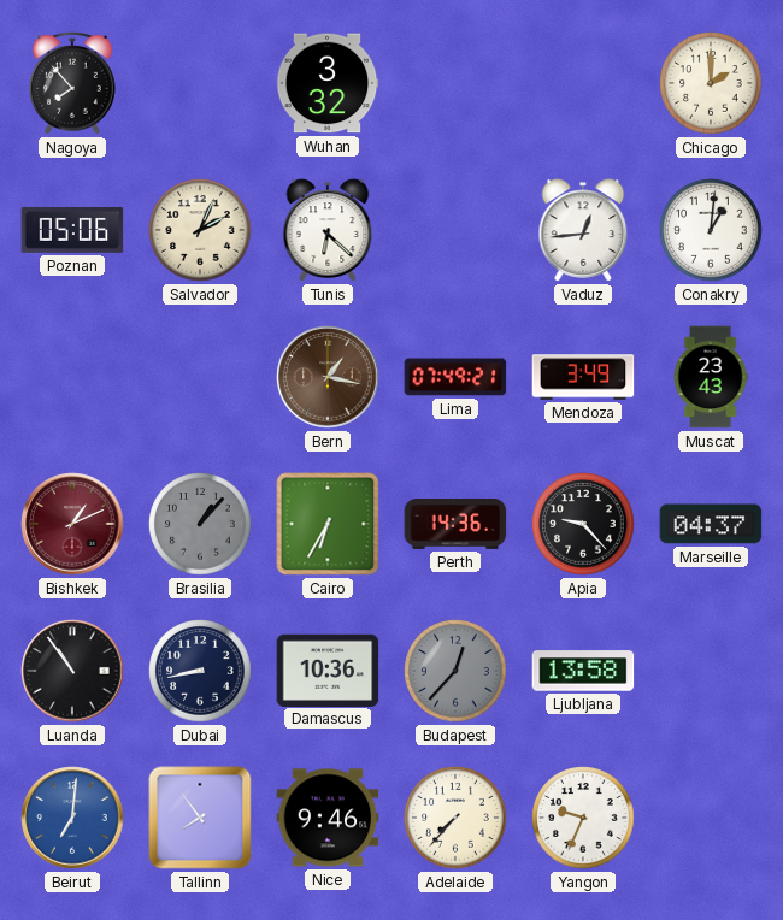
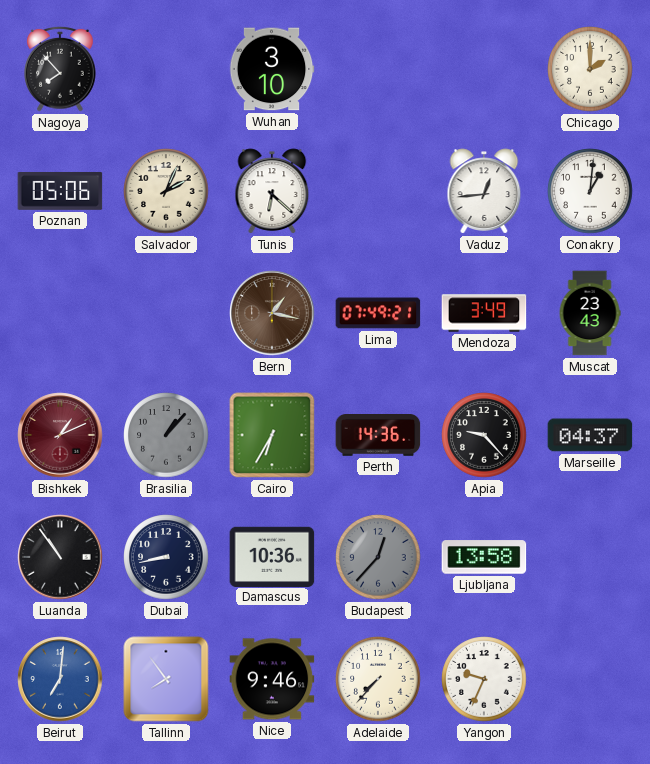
Wuhan: 3:32 -> 3:10 (272, 69)
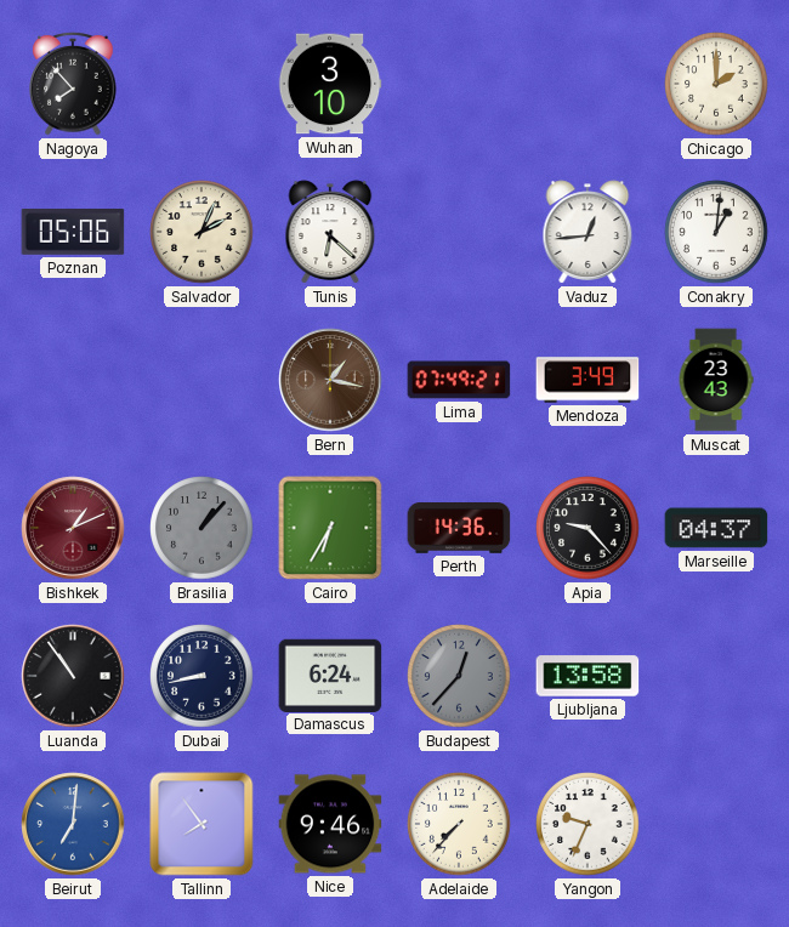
Damascus: 10:36 -> 6:24 (330, 675)
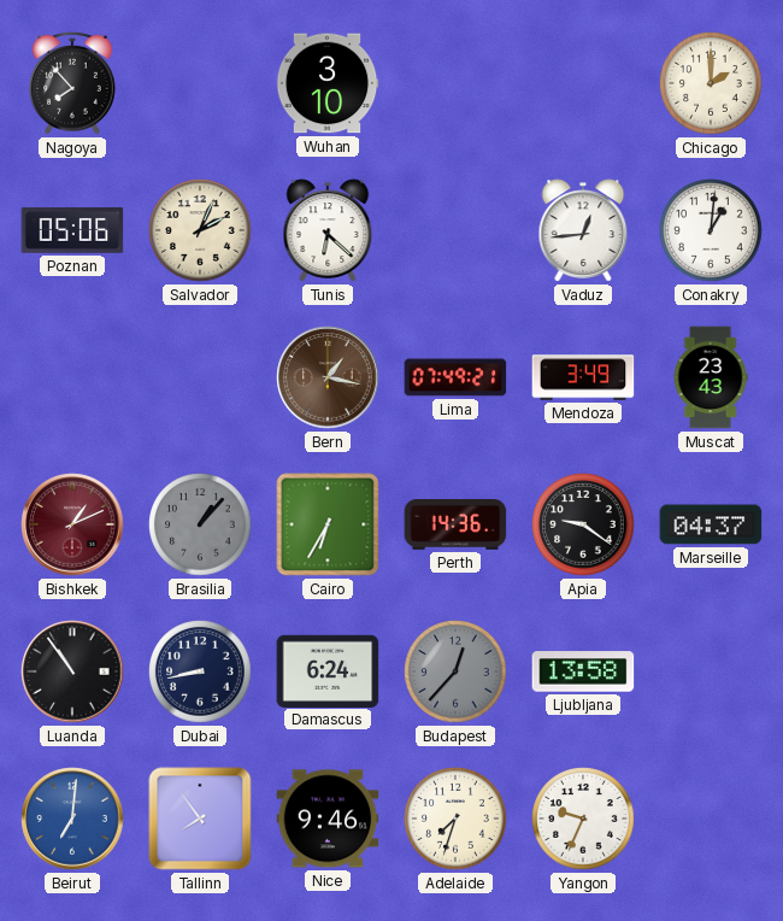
Apia: 9:23 -> 9:21 (583, 524)
Adelaide: 7:37 -> 7:33 (455, 819)
